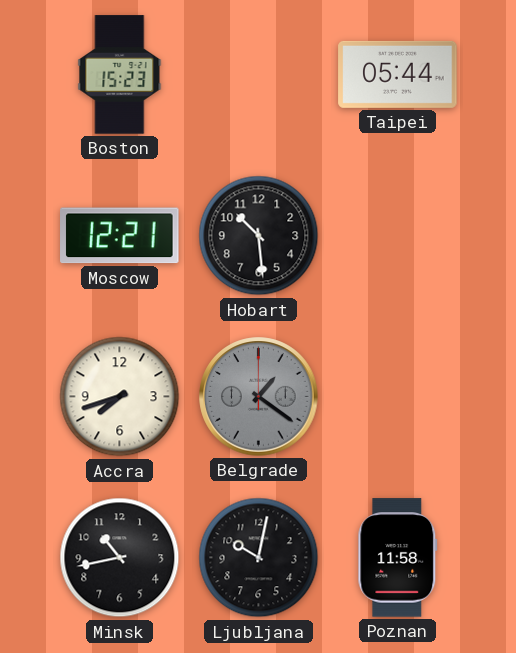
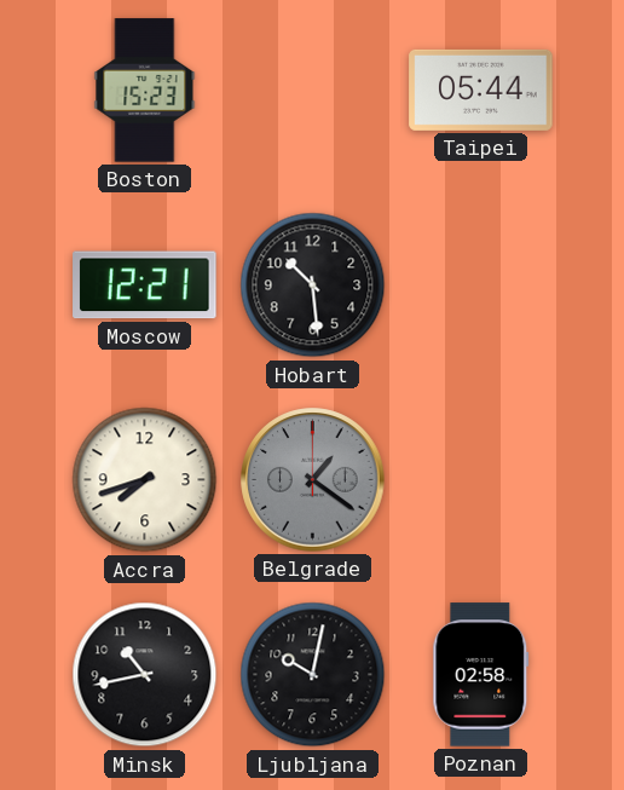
Poznan: 11:58 -> 02:58 (481, 675)
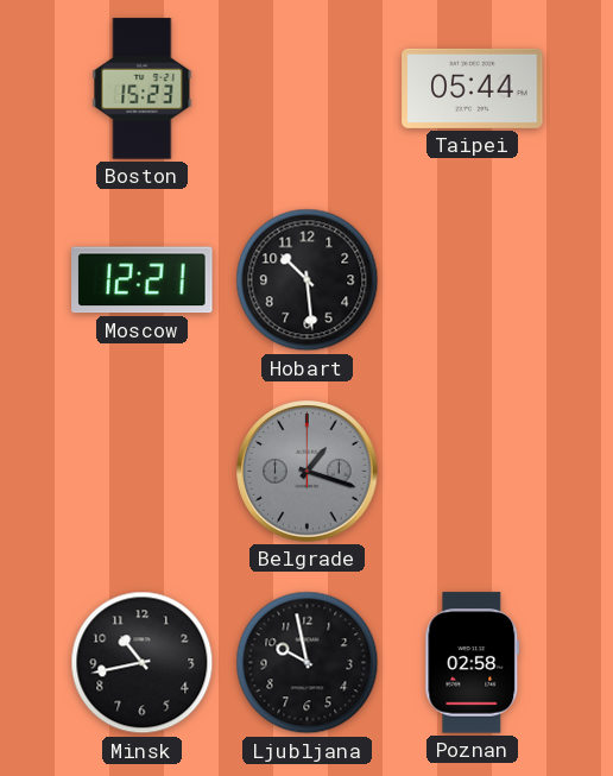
Accra: 7:42 -> none (145, 480)
Belgrade: 1:21 -> 1:18 (308, 472)
Ljubljana: 10:02 -> 9:58 (308, 663)
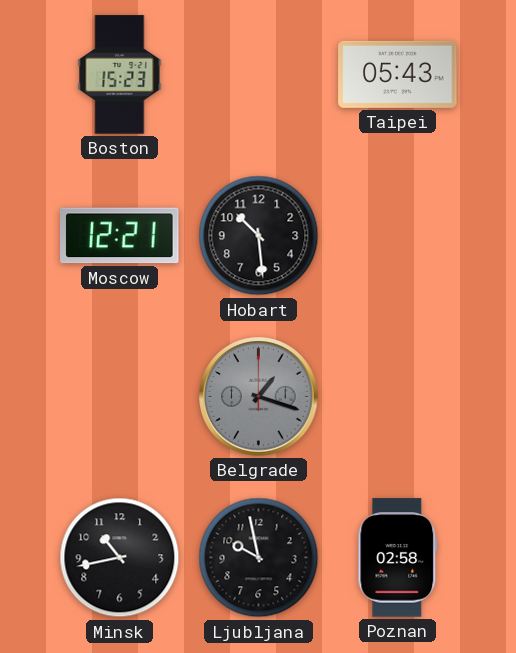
Taipei: 05:44 -> 05:43 (398, 74)
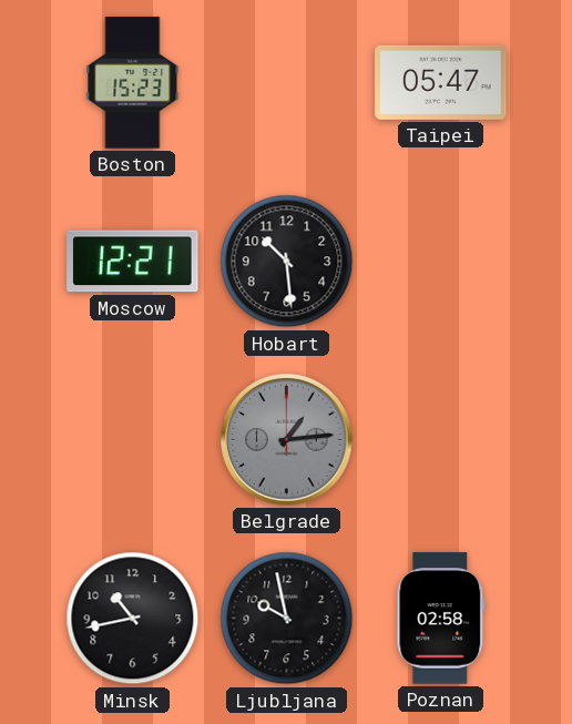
Taipei: 05:43 -> 05:47 (441, 82)
Belgrade: 1:18 -> 1:14 (287, 440)
